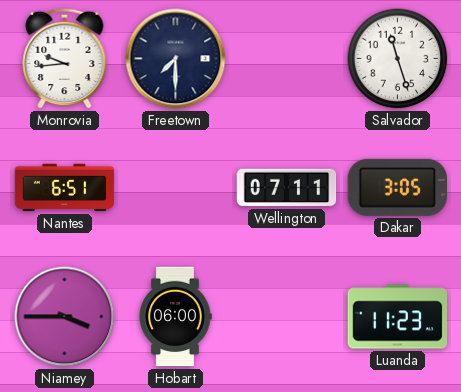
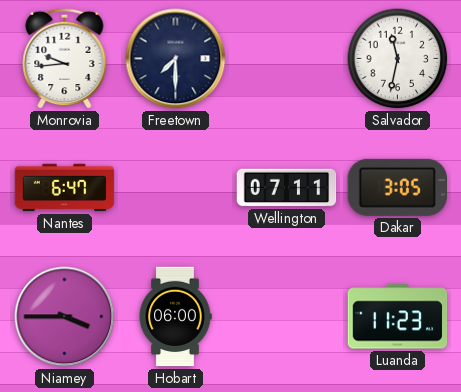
Salvador: 11:27 -> 11:32 (398, 59)
Nantes: 6:51 -> 6:47 (65, 188)
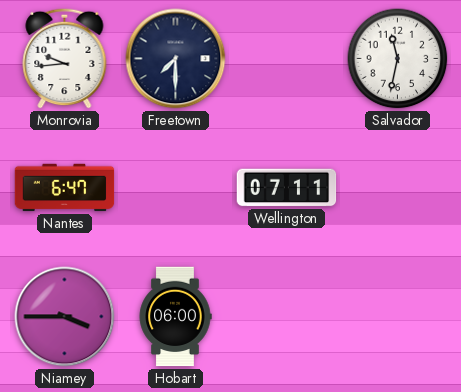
Dakar: 3:05 -> none (397, 187)
Luanda: 11:23 -> none (398, 317)
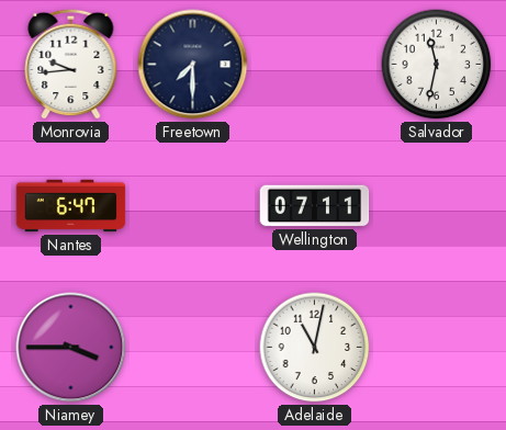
Hobart: 06:00 -> none (175, 317)
Adelaide: none -> 11:02 (315, 348)
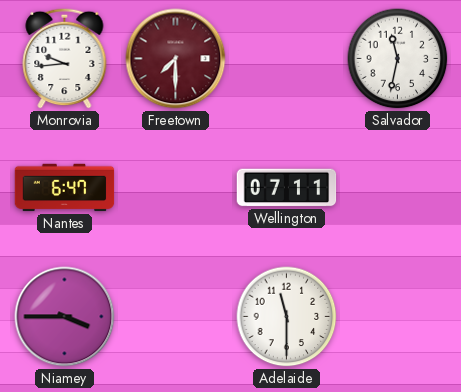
Freetown dial: navy -> burgundy (176, 59)
Adelaide: 11:02 -> 11:30 (287, 317)
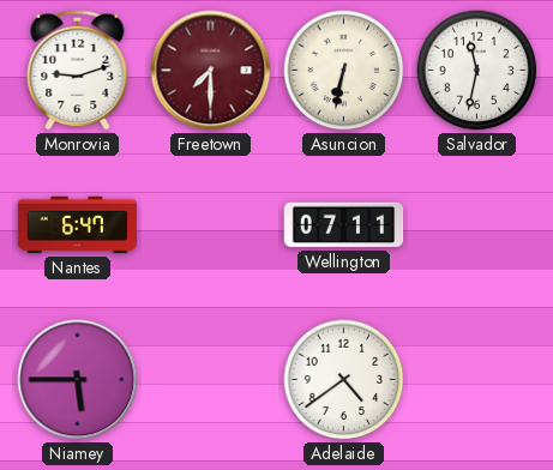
Monrovia: 9:44 -> 9:12 (78, 70)
Asuncion: none -> 6:32 (344, 71)
Niamey: 3:45 -> 5:45 (78, 380)
Adelaide: 11:30 -> 4:39 (344, 380)
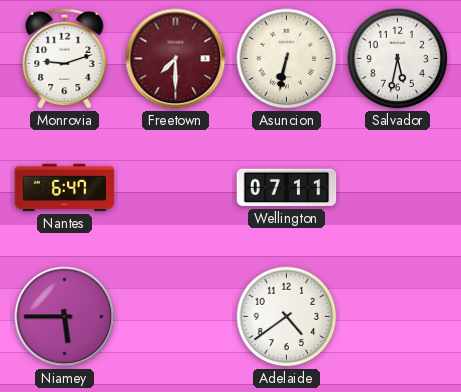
Salvador: 11:32 -> 5:32 (398, 59)
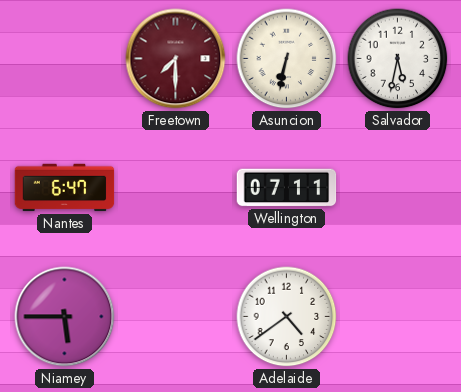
Monrovia: 9:12 -> none (65, 58)
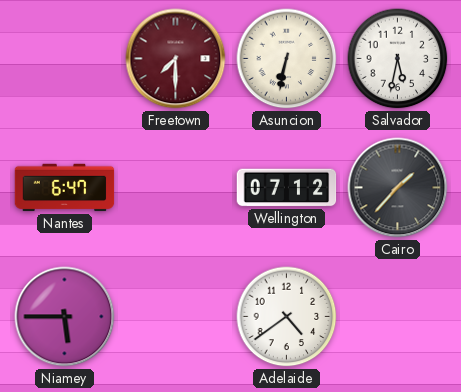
Wellington: 07:11 -> 07:12 (287, 188)
Cairo: none -> 1:37 (398, 188)
